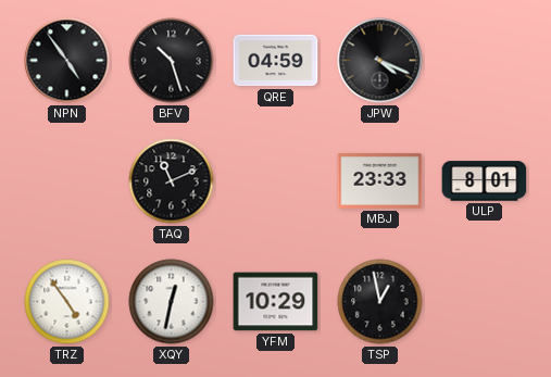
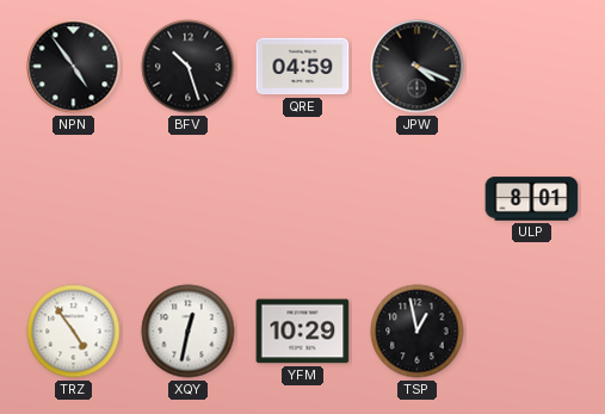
TAQ: 11:11 -> none (172, 181)
MBJ: 23:33 -> none (380, 181)
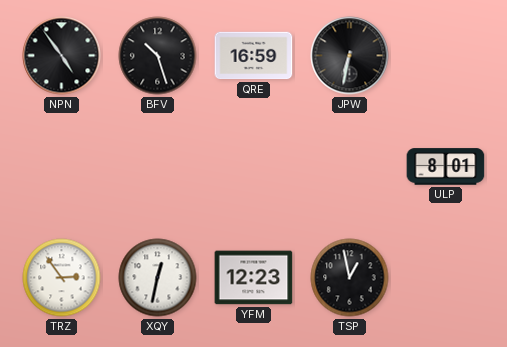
QRE: 04:59 -> 16:59 (254, 56)
JPW: 4:19 -> 6:32 (350, 56)
TRZ: 4:54 -> 2:54 (62, 278)
YFM: 10:29 -> 12:23 (254, 278)
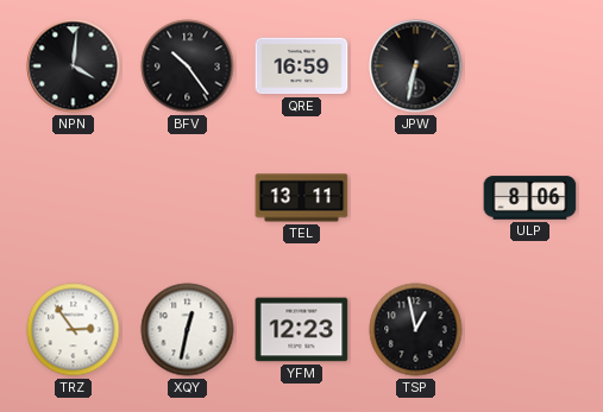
NPN: 4:54 -> 4:01 (74, 66)
BFV: 10:27 -> 10:24 (188, 66)
TEL: none -> 13:11 (302, 198)
ULP: 8:01 -> 8:06 (530, 198)
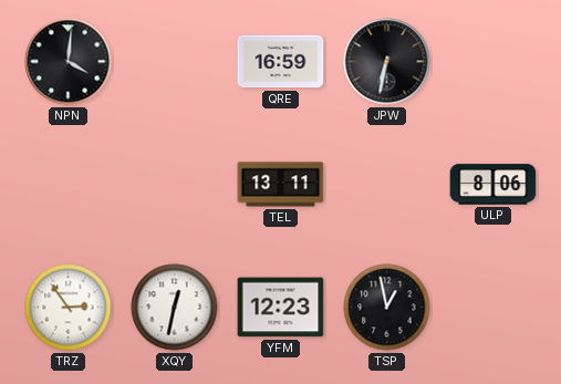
BFV: 10:24 -> none (188, 66)
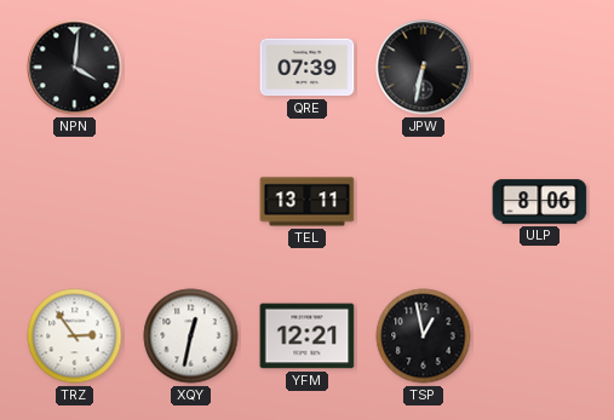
QRE: 16:59 -> 07:39 (308, 68)
YFM: 12:23 -> 12:21 (308, 336)
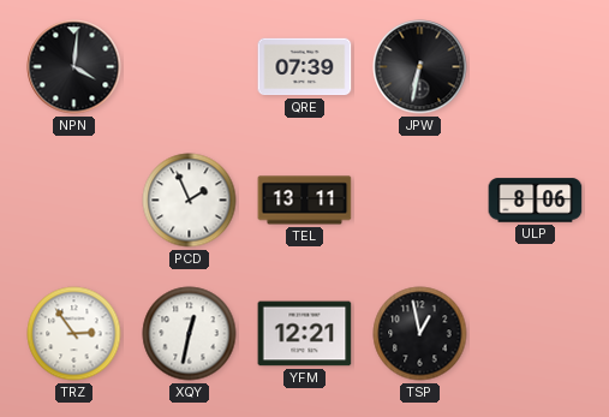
PCD: none -> 1:56 (190, 201)
